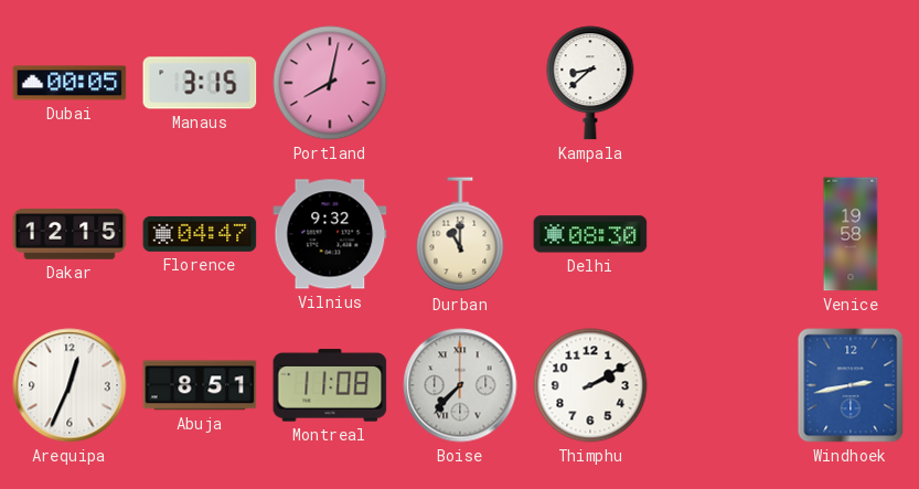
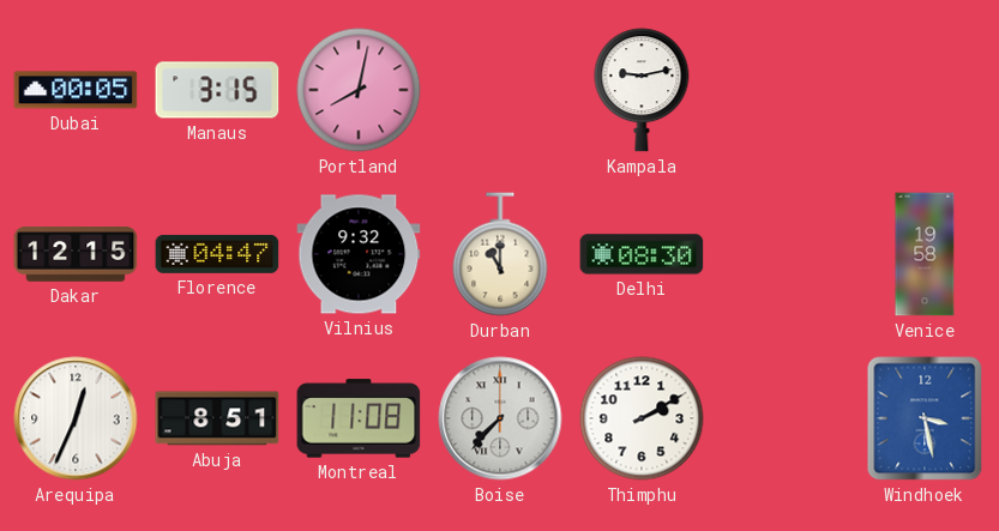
Kampala: 8:38 -> 9:13 (642, 90)
Windhoek: 2:43 -> 3:28 (925, 418)
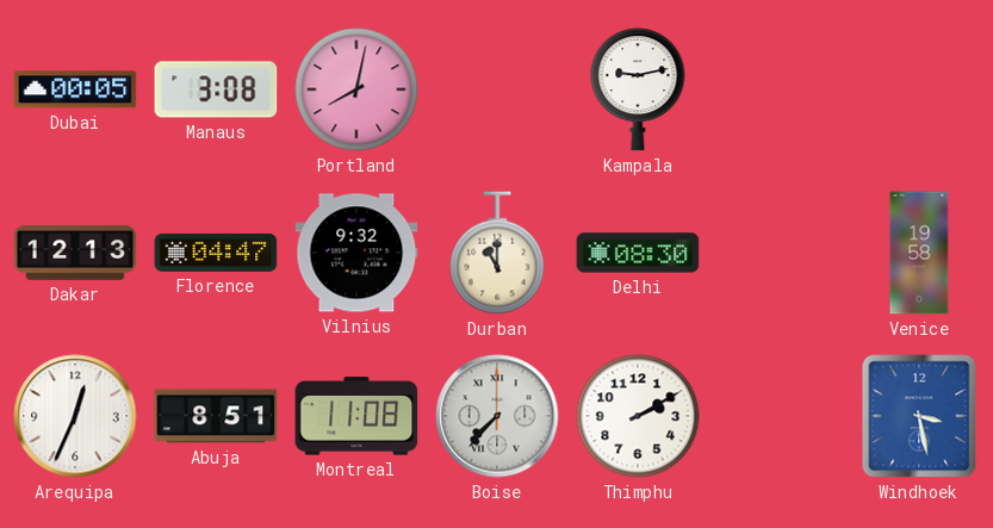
Manaus: 3:15 -> 3:08 (216, 89)
Dakar: 12:15 -> 12:13 (75, 253)
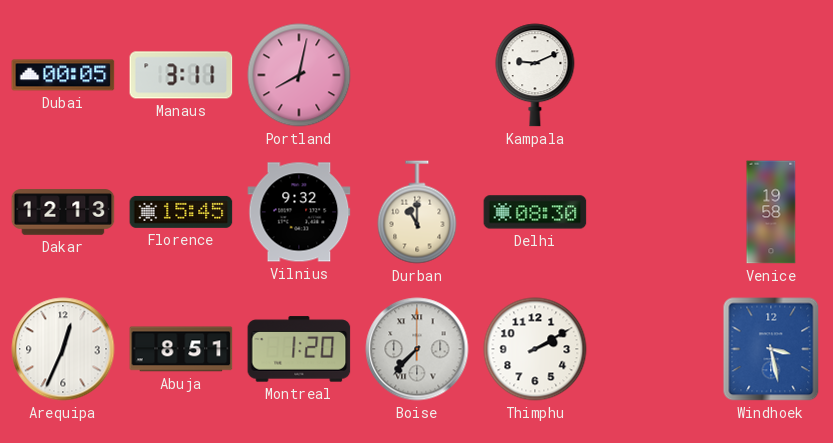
Manaus: 3:08 -> 3:11 (181, 75)
Kampala: 9:13 -> 9:11 (535, 75)
Florence: 04:47 -> 15:45 (181, 212)
Montreal: 11:08 -> 1:20 (299, 349)
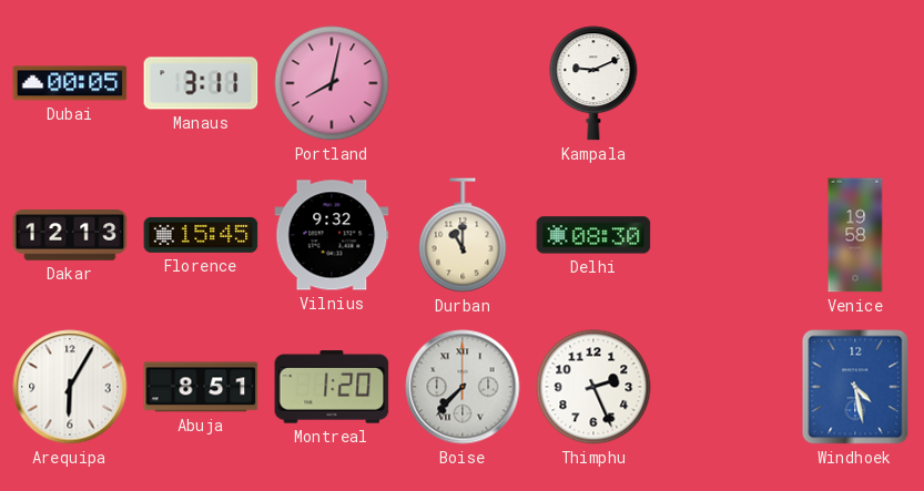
Arequipa: 12:34 -> 6:05 (70, 387)
Thimphu: 2:10 -> 2:26 (593, 387)
Windhoek: 3:28 -> 4:28 (855, 387)
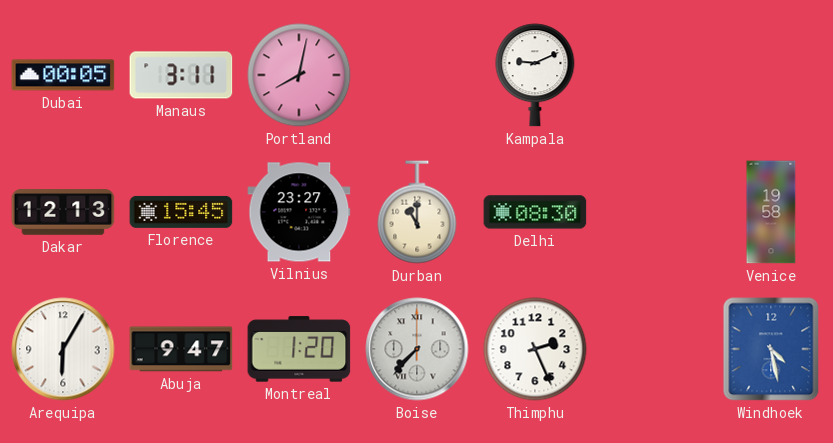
Vilnius: 9:32 -> 23:27 (299, 212)
Abuja: 8:51 -> 9:47 (181, 349)
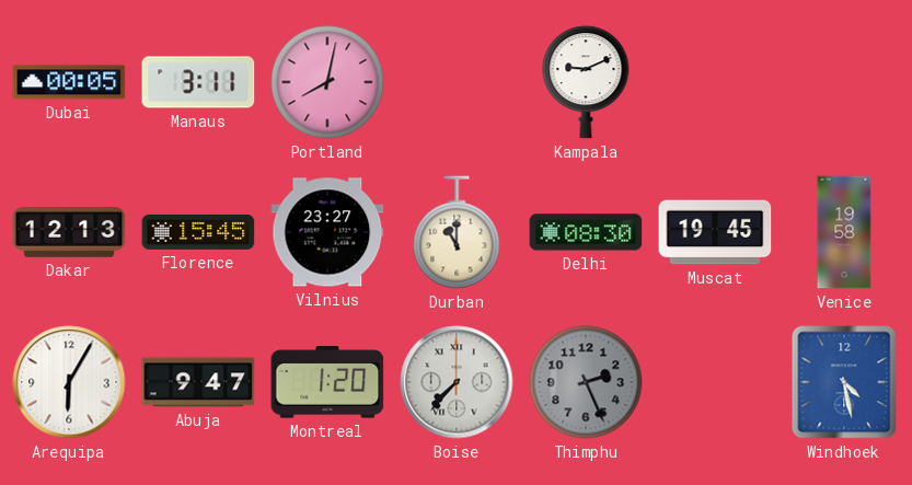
Muscat: none -> 19:45 (715, 232)
Thimphu dial: white -> grey (586, 382)
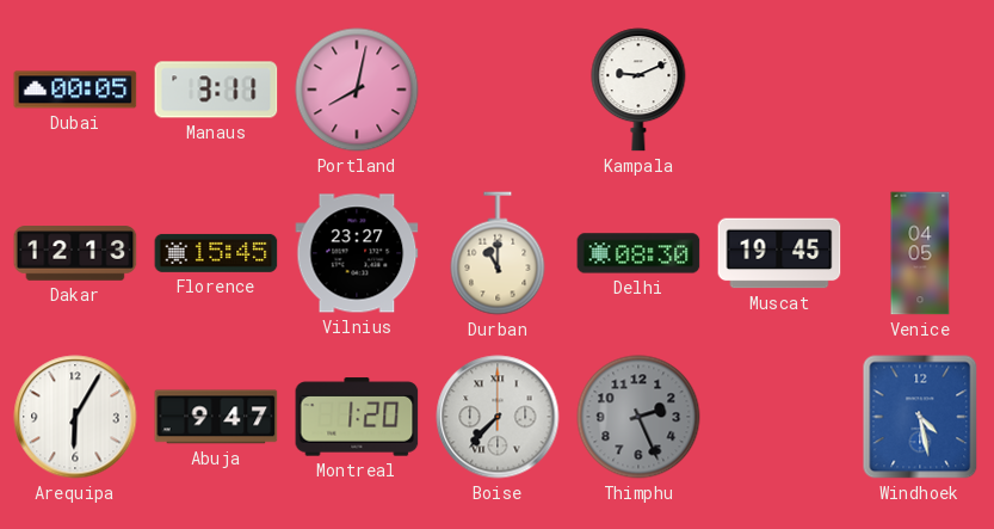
Venice: 19:58 -> 04:05 (920, 253)
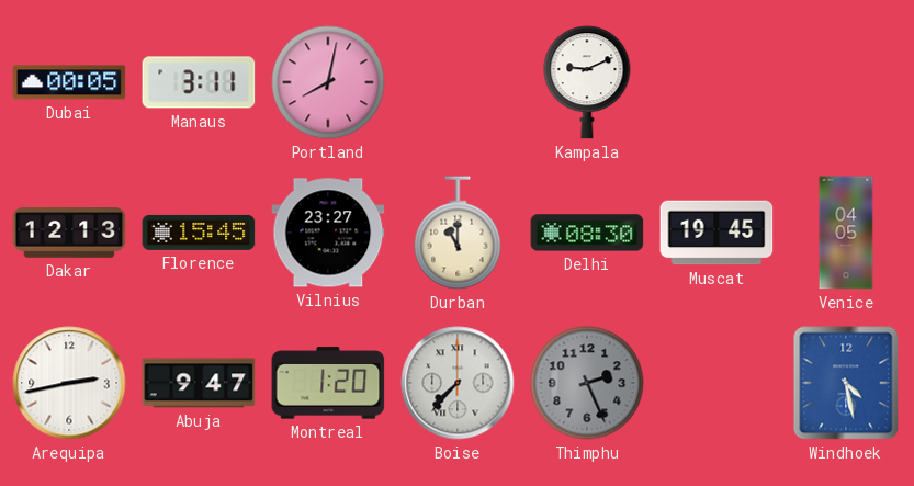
Arequipa: 6:05 -> 2:43 (69, 383)
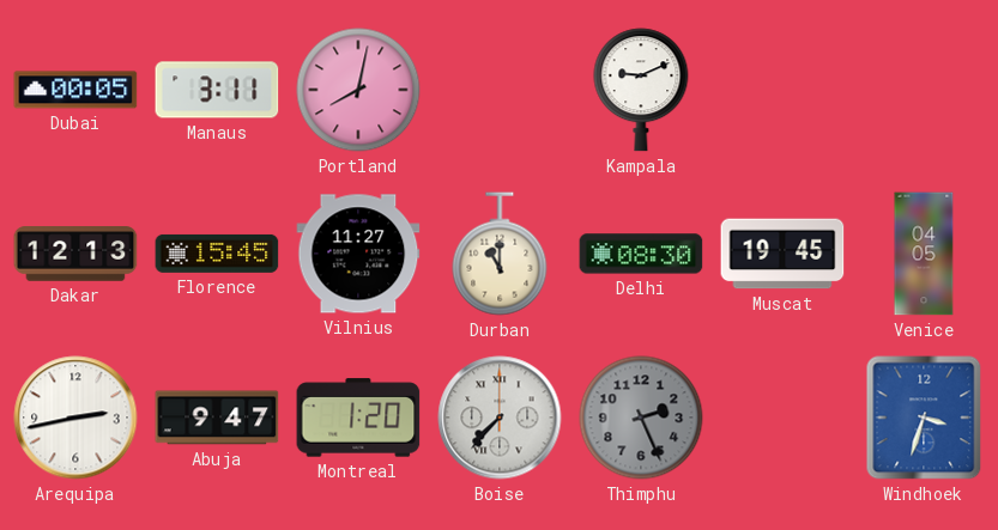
Vilnius: 23:27 -> 11:27 (358, 254)
Windhoek: 4:28 -> 3:33 (924, 418)
